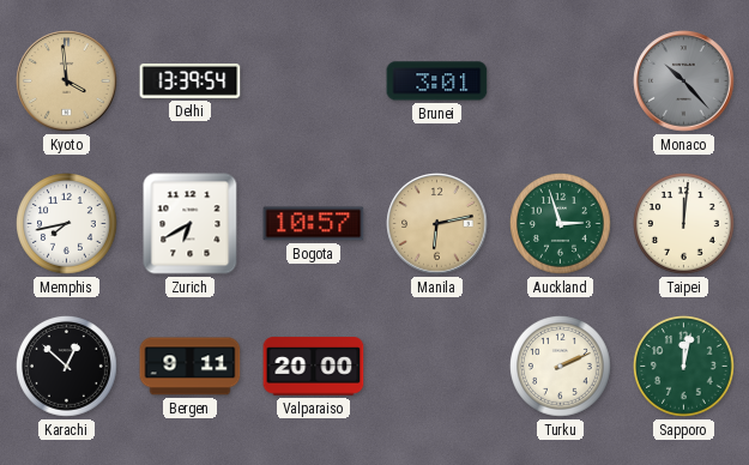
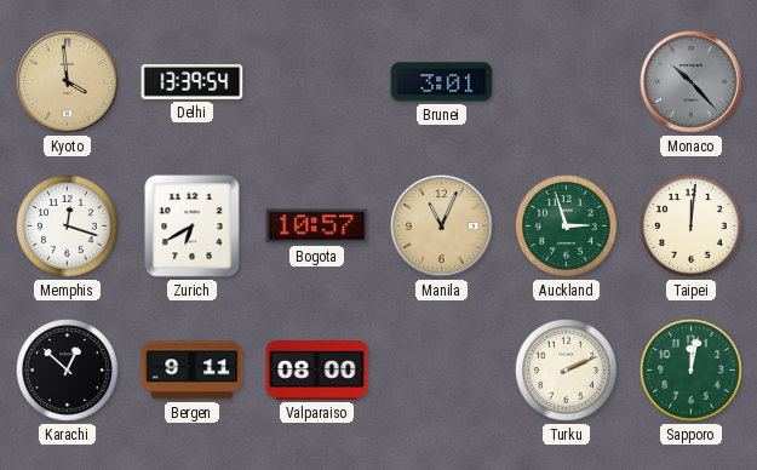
Memphis: 7:43 -> 12:18 (68, 227)
Manila: 6:13 -> 11:04 (442, 227)
Valparaiso: 20:00 -> 08:00 (317, 371)
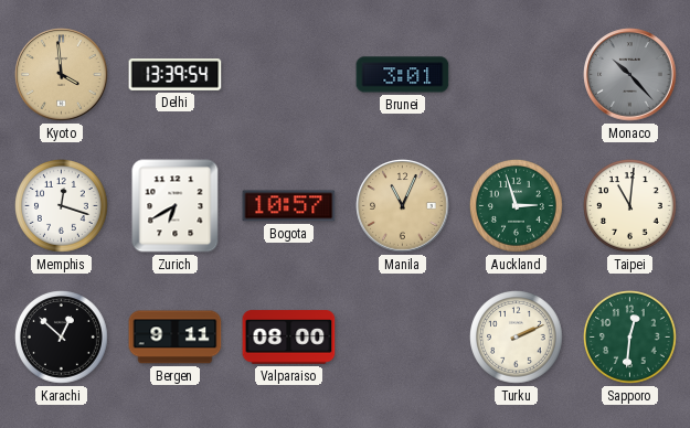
Taipei: 12:01 -> 11:01 (630, 206)
Sapporo: 12:02 -> 12:31 (630, 338)
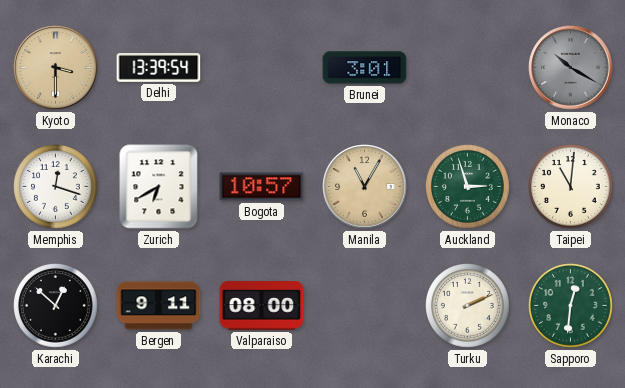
Kyoto: 3:59 -> 3:30 (56, 68)
Monaco: 10:23 -> 10:20 (571, 68)
Manila: 11:04 -> 11:05 (365, 187)
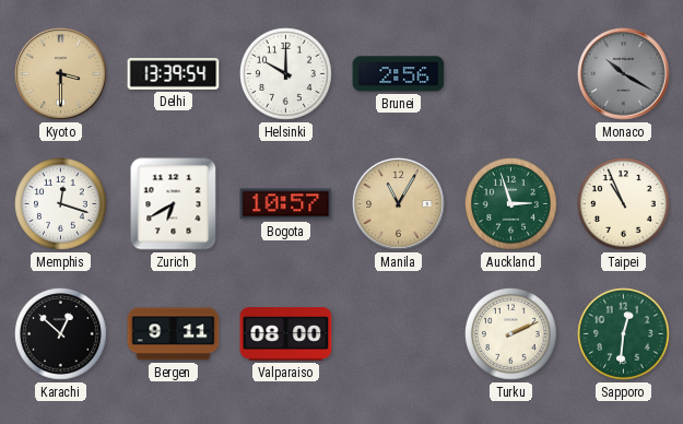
Helsinki: none -> 10:00 (286, 74)
Brunei: 3:01 -> 2:56 (399, 74)
Taipei: 11:01 -> 10:56 (624, 204)
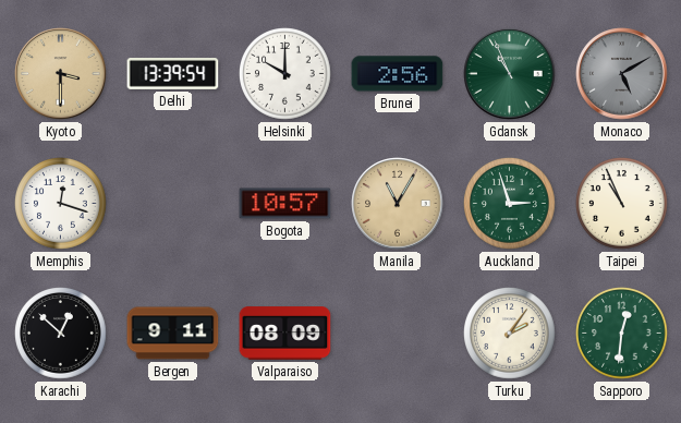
Gdansk: none -> 10:56 (510, 74)
Monaco: 10:20 -> 5:10 (622, 74)
Zurich: 6:40 -> none (174, 204)
Valparaiso: 08:00 -> 08:09 (285, 334)
Turku: 2:11 -> 2:06 (510, 334)
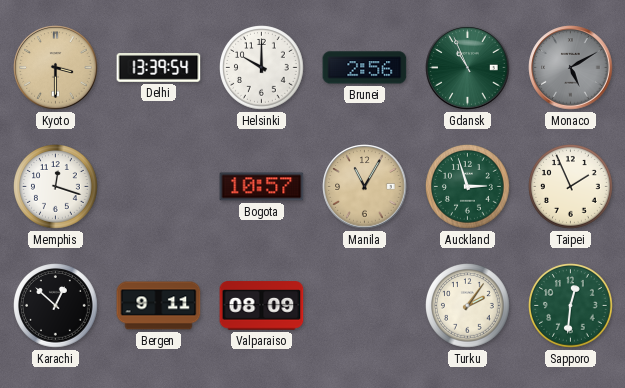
Taipei: 10:56 -> 1:56 (571, 187)
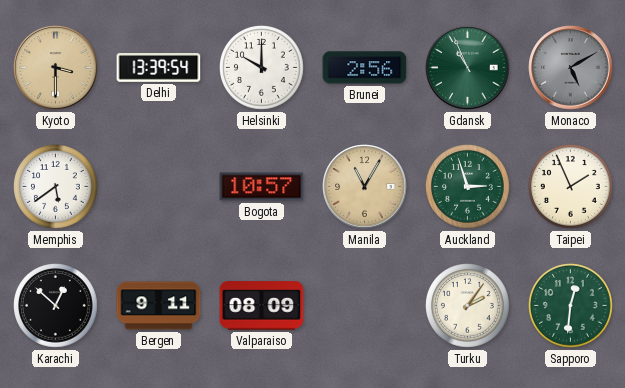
Memphis: 12:18 -> 5:39 (56, 187)
